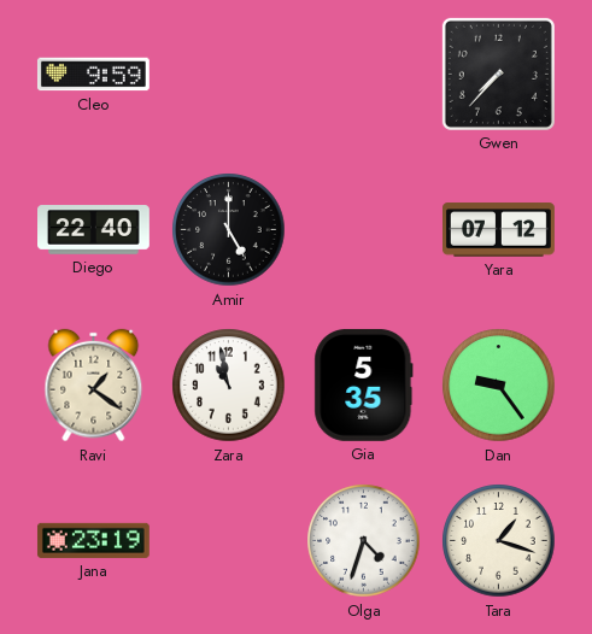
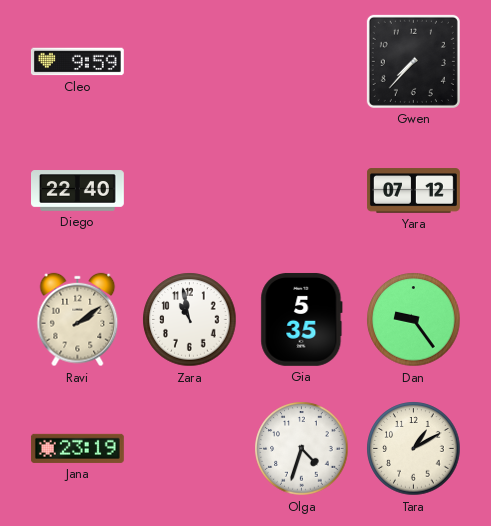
Amir: 5:00 -> none (229, 230)
Ravi: 1:21 -> 2:09 (78, 320)
Tara: 1:18 -> 1:10 (414, 449)
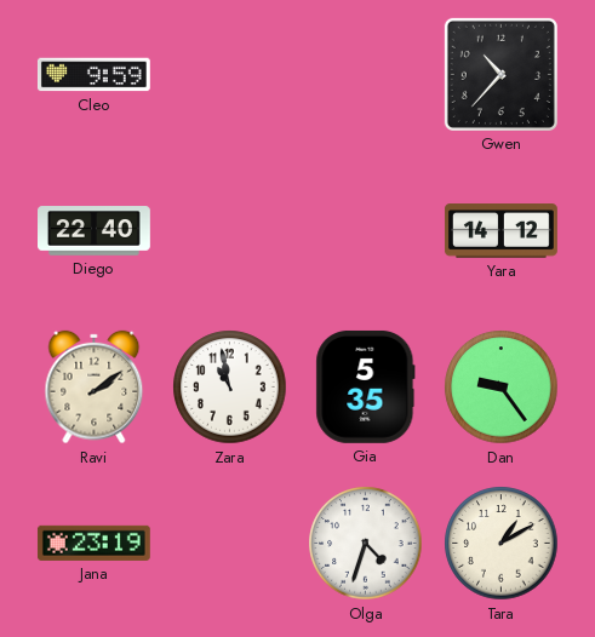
Gwen: 7:37 -> 10:37 (500, 74)
Yara: 07:12 -> 14:12 (502, 231)
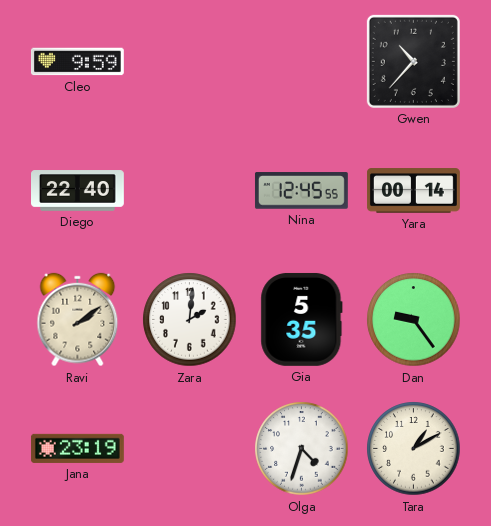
Nina: none -> 12:45 (301, 191)
Yara: 14:12 -> 00:14 (414, 191)
Zara: 10:58 -> 2:01 (190, 320)
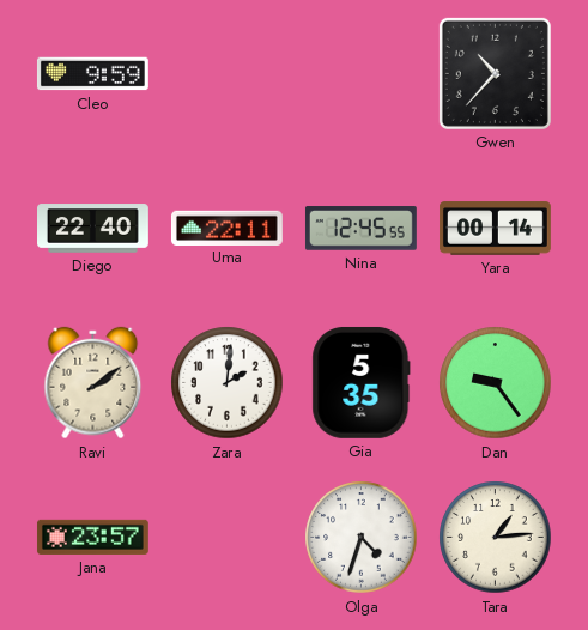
Uma: none -> 22:11 (226, 228)
Jana: 23:19 -> 23:57 (92, 537)
Tara: 1:10 -> 1:14 (496, 538)
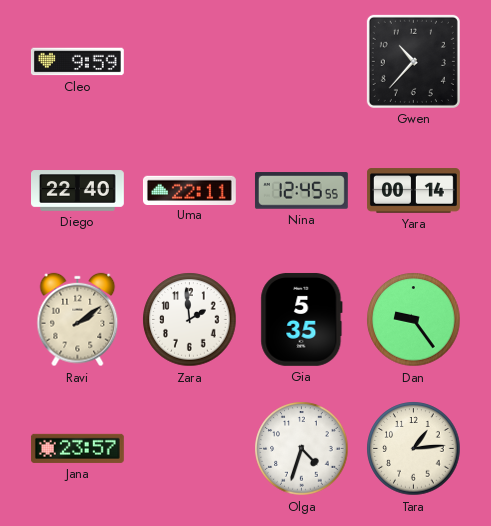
Zara: 2:01 -> 1:59 (190, 320)
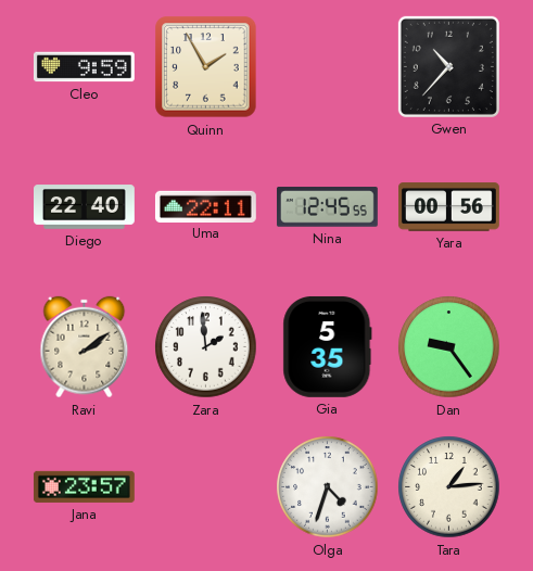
Quinn: none -> 1:55 (206, 67)
Yara: 00:14 -> 00:56 (449, 207)
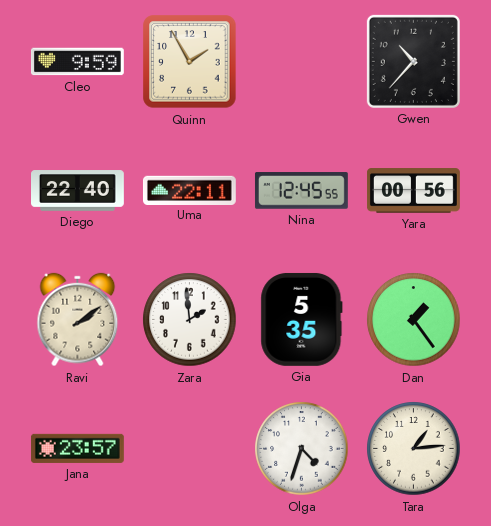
Dan: 9:24 -> 1:24 (414, 320)
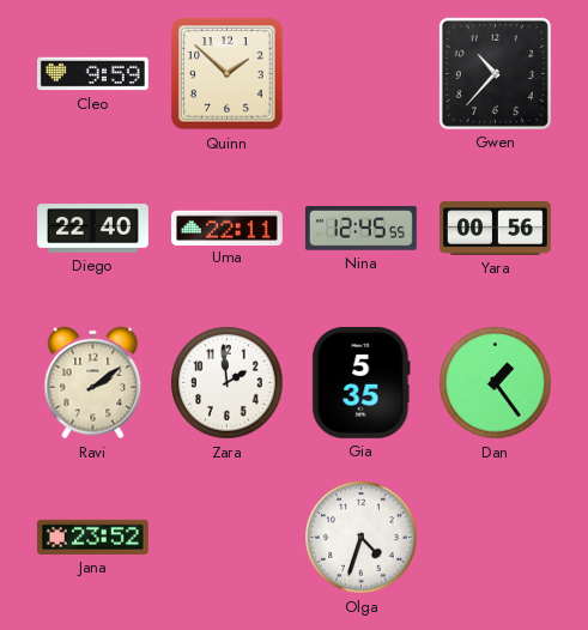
Quinn: 1:55 -> 1:52 (228, 74)
Jana: 23:57 -> 23:52 (92, 537)
Tara: 1:14 -> none (414, 449)
